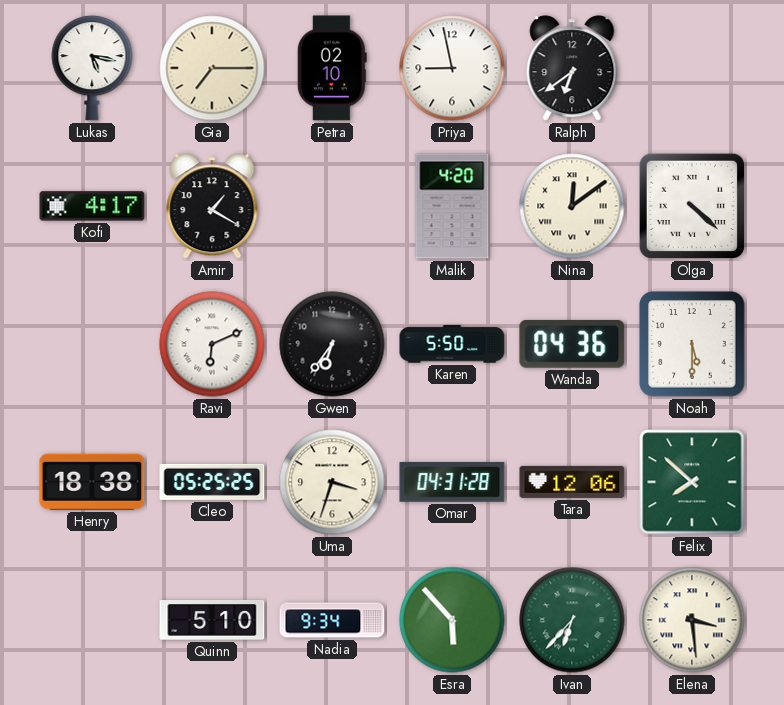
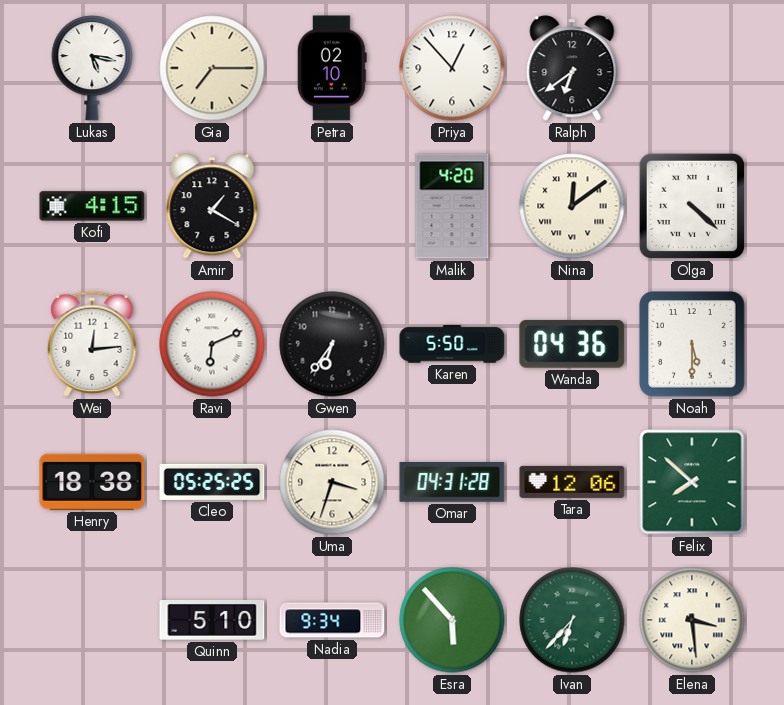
Priya: 8:58 -> 12:53 (452, 68)
Kofi: 4:17 -> 4:15 (92, 206)
Wei: none -> 12:14 (92, 344)
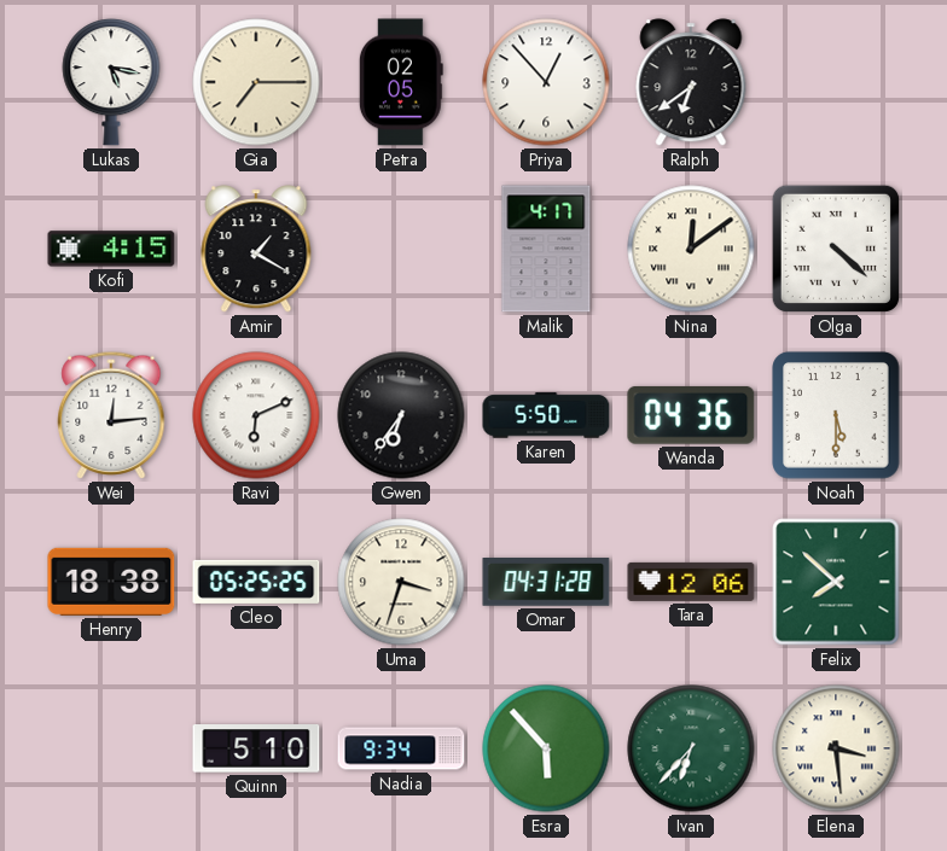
Petra: 02:10 -> 02:05 (401, 82)
Malik: 4:20 -> 4:17 (546, 249)
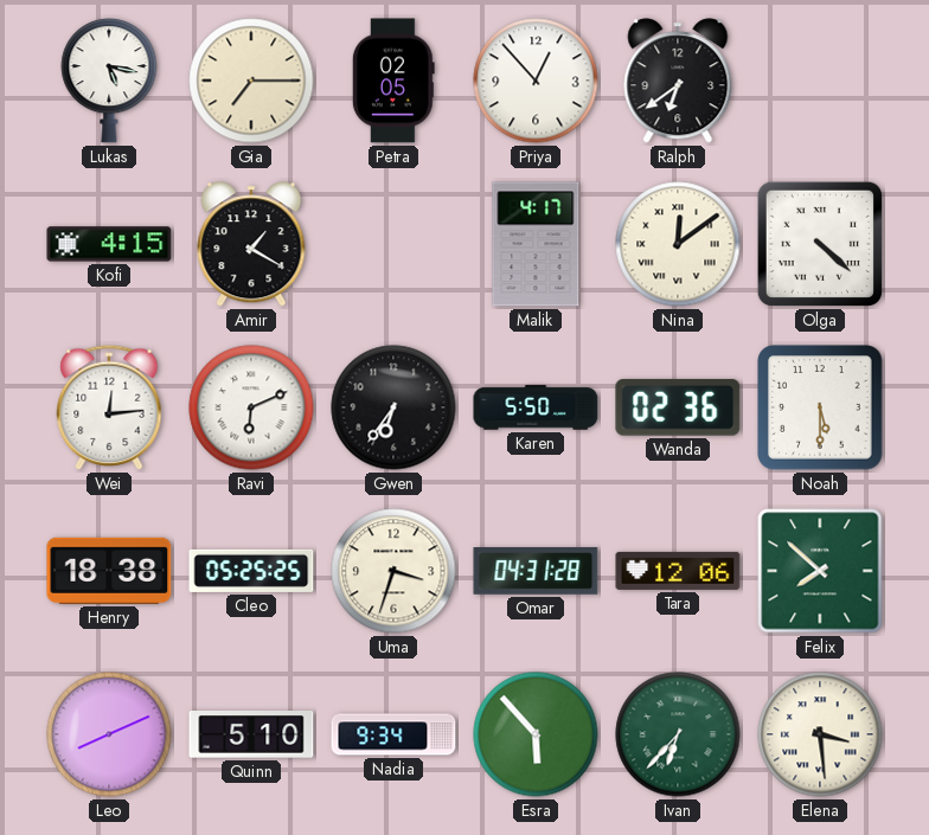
Wanda: 04:36 -> 02:36 (678, 407)
Leo: none -> 8:11 (109, 734)
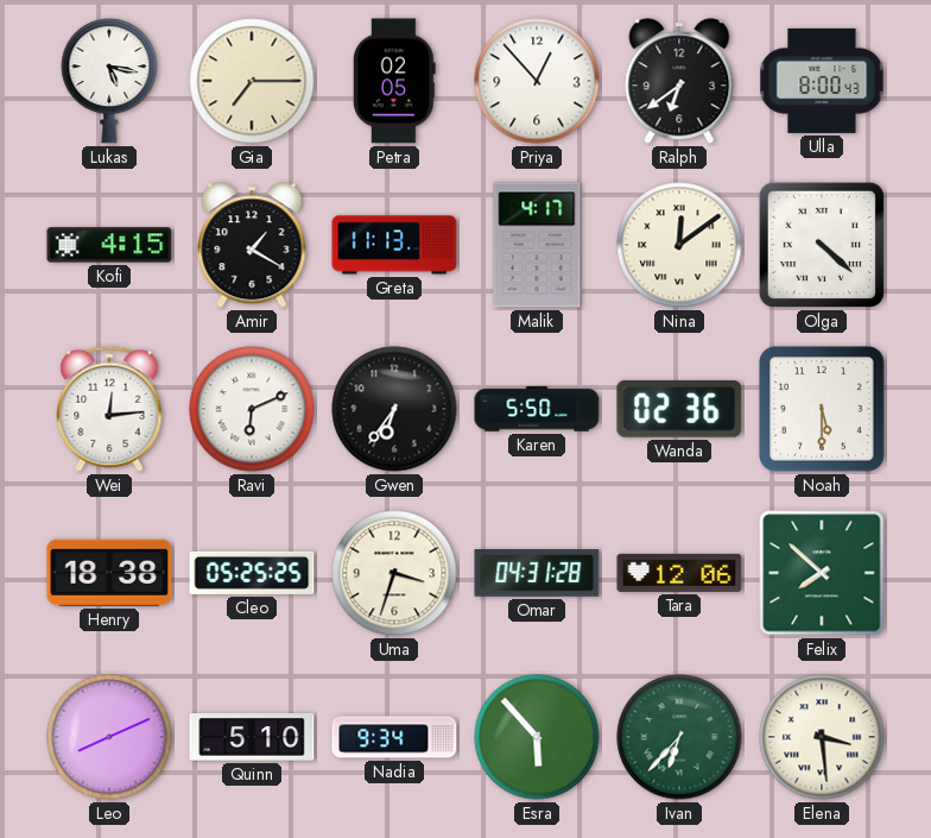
Ulla: none -> 8:00 (822, 81)
Greta: none -> 11:13 (394, 245)
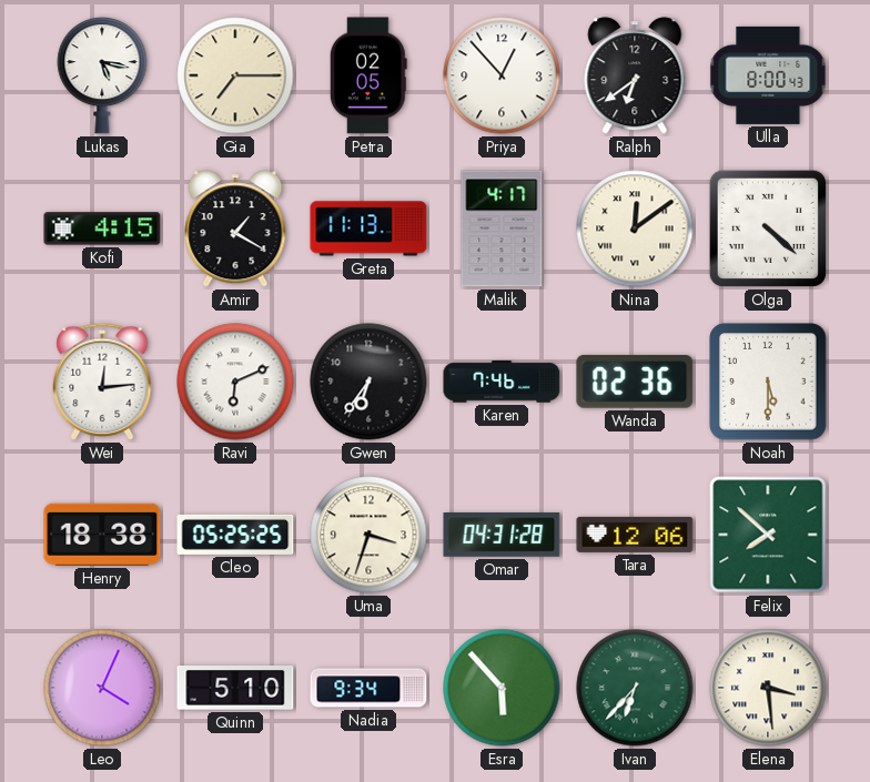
Karen: 5:50 -> 7:46 (502, 382)
Leo: 8:11 -> 4:04 (102, 688)
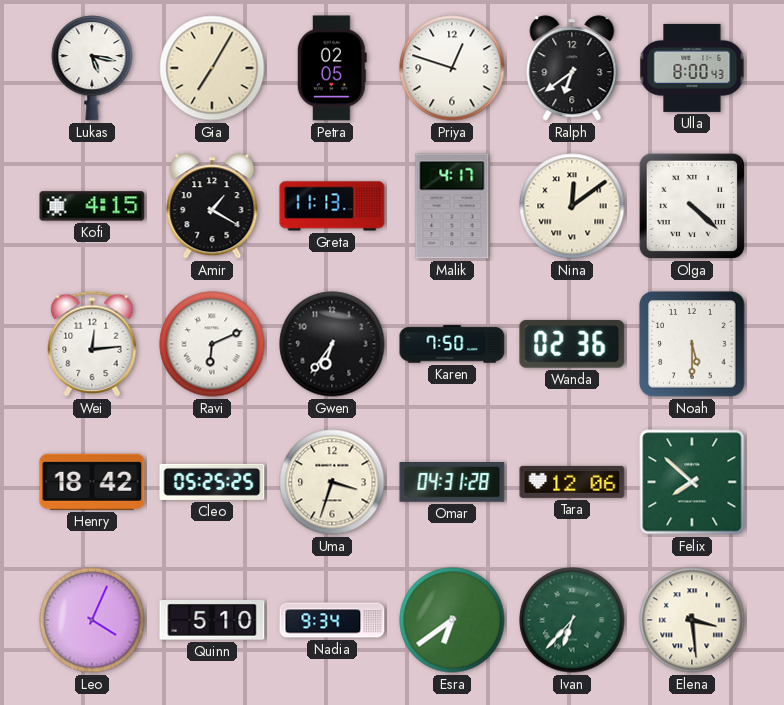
Gia: 7:15 -> 7:05 (212, 68)
Priya: 12:53 -> 12:48 (452, 68)
Karen: 7:46 -> 7:50 (452, 344)
Henry: 18:38 -> 18:42 (92, 482)
Esra: 5:53 -> 6:39 (452, 620)
